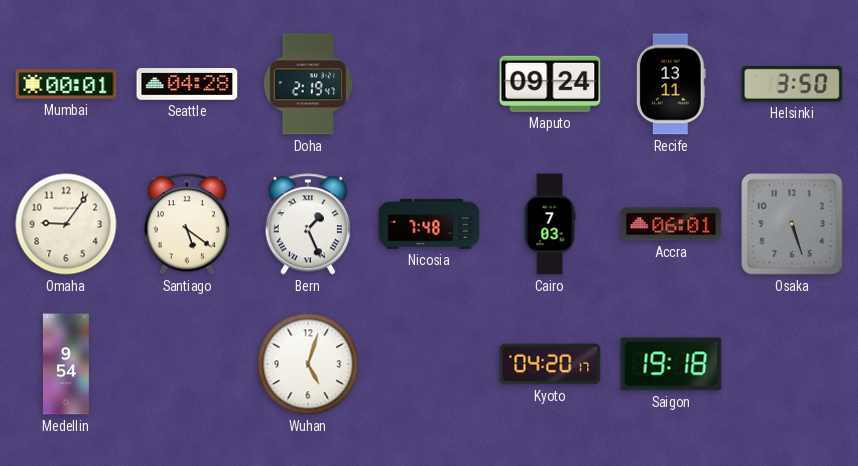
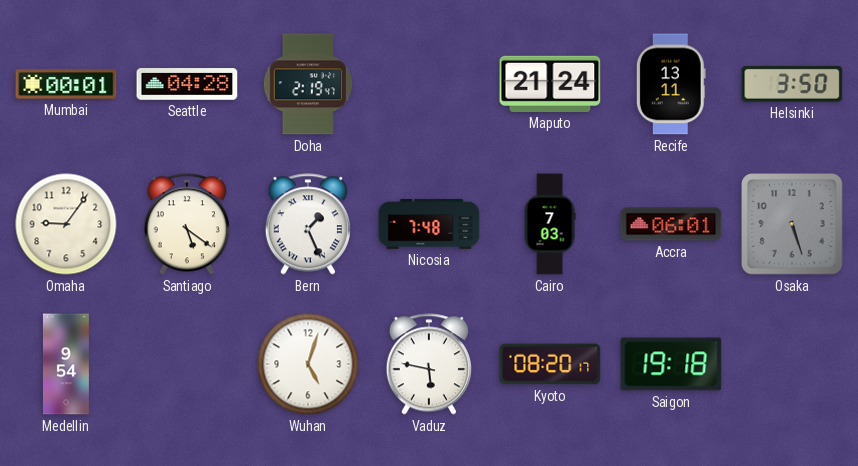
Maputo: 09:24 -> 21:24 (550, 84)
Vaduz: none -> 5:47 (429, 364)
Kyoto: 04:20 -> 08:20 (550, 364)
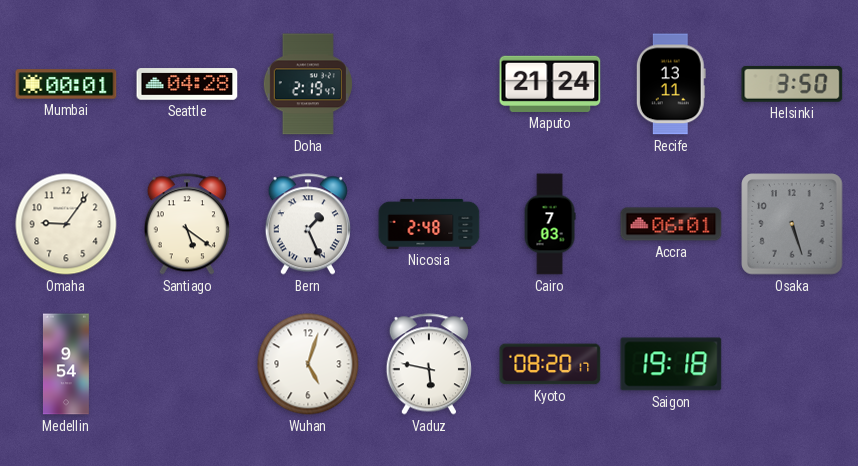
Nicosia: 7:48 -> 2:48 (429, 224)
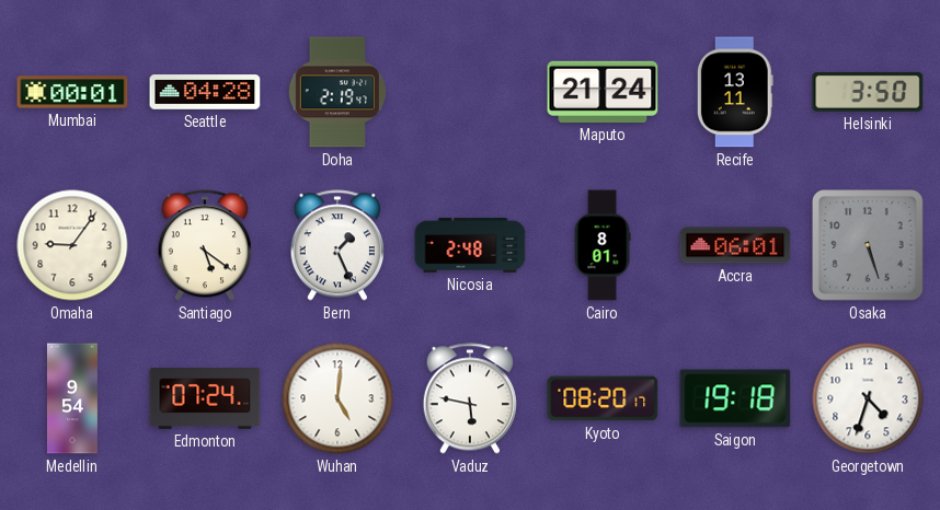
Cairo: 7:03 -> 8:01 (603, 245)
Edmonton: none -> 07:24 (205, 399)
Wuhan: 5:03 -> 5:01 (337, 398)
Georgetown: none -> 4:33 (868, 398)
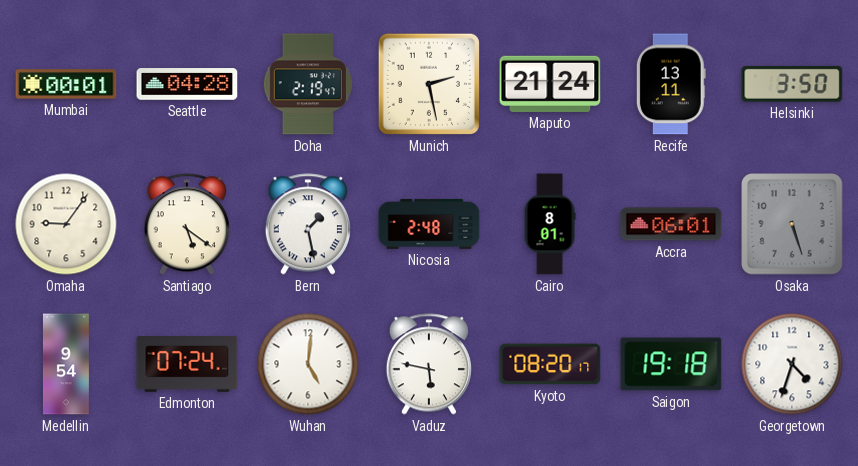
Munich: none -> 2:28 (429, 84)
Bern: 1:26 -> 1:28 (308, 224)
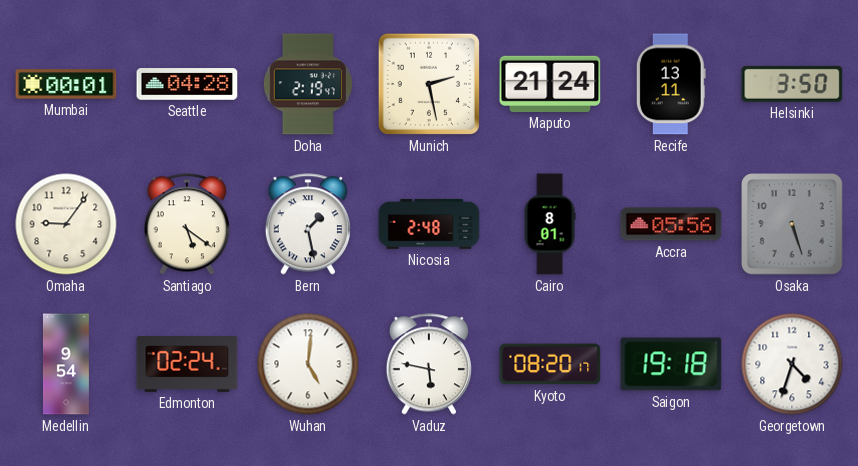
Accra: 06:01 -> 05:56 (671, 224)
Edmonton: 07:24 -> 02:24 (187, 365)
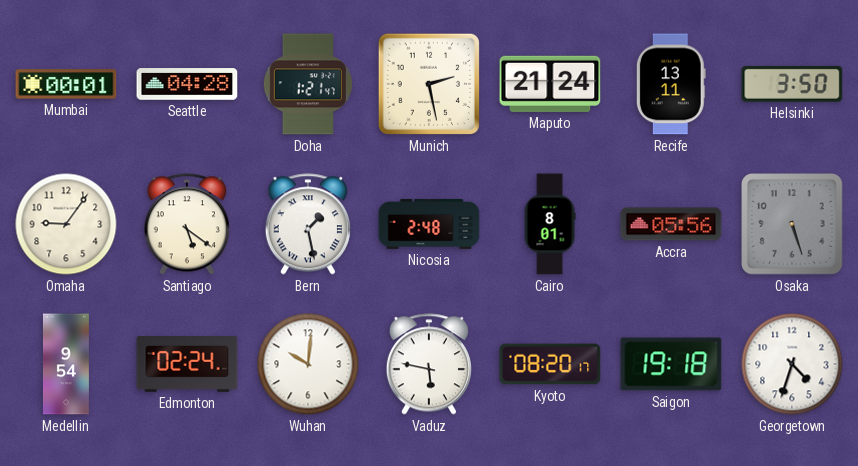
Doha: 2:19 -> 1:21 (308, 84)
Wuhan: 5:01 -> 10:01 (308, 364)
